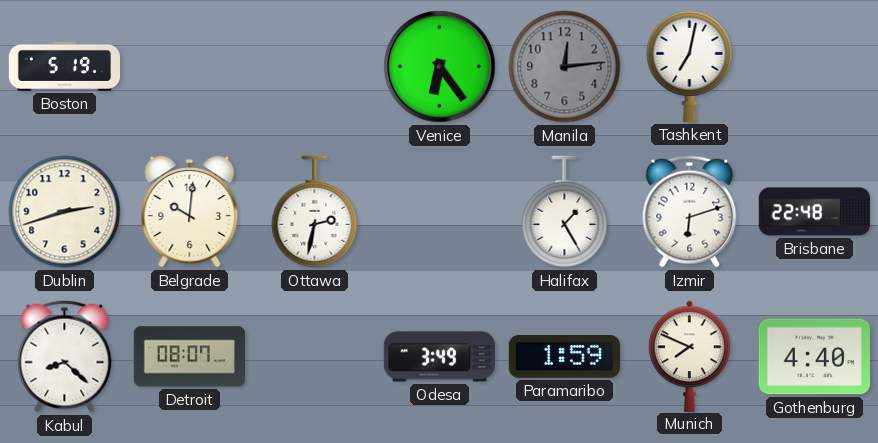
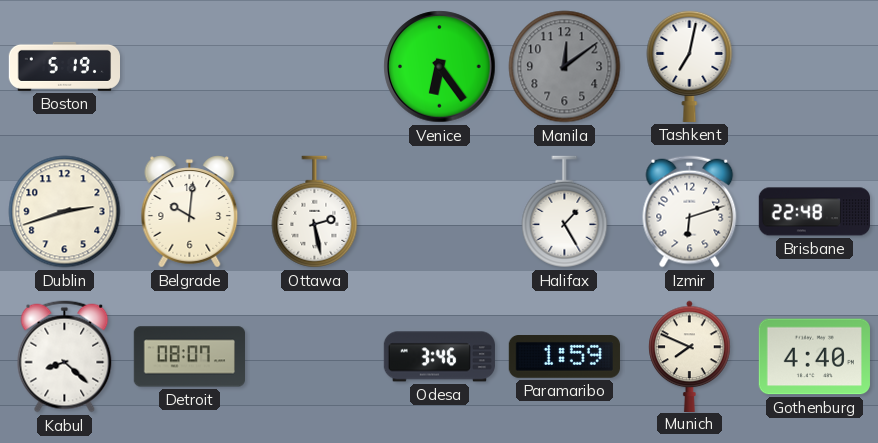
Manila: 12:14 -> 12:09 (565, 67)
Ottawa: 2:32 -> 2:28 (315, 212)
Odesa: 3:49 -> 3:46 (439, 357)
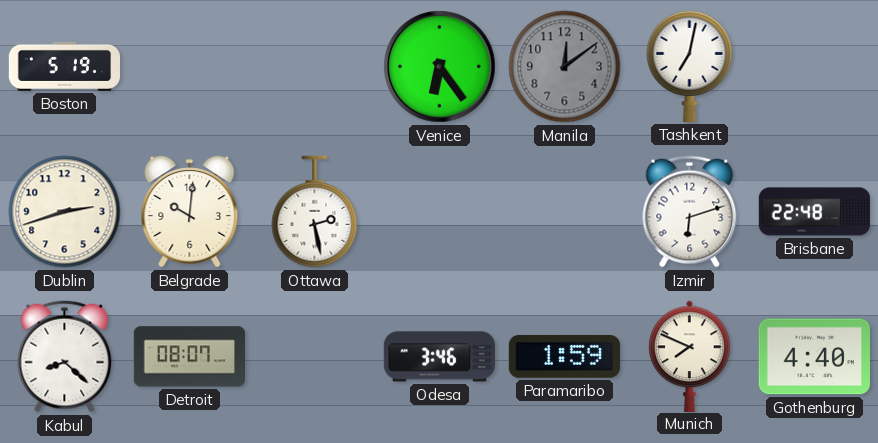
Halifax: 1:25 -> none (565, 212)
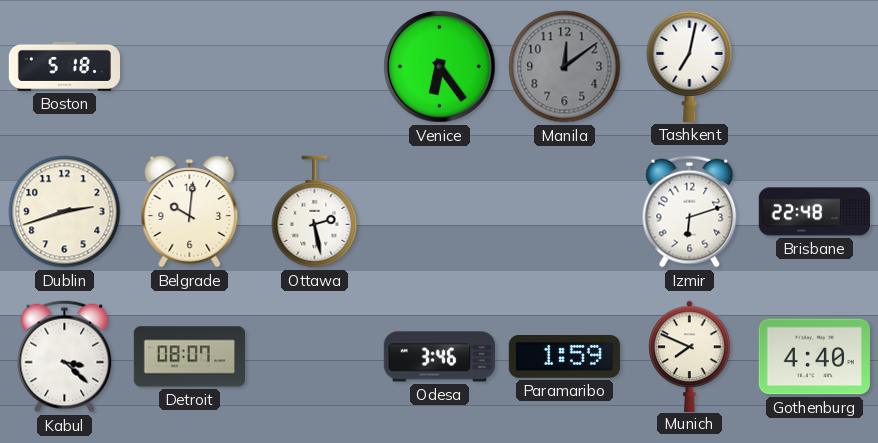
Boston: 5:19 -> 5:18 (64, 66)
Kabul: 8:22 -> 3:22 (65, 357)
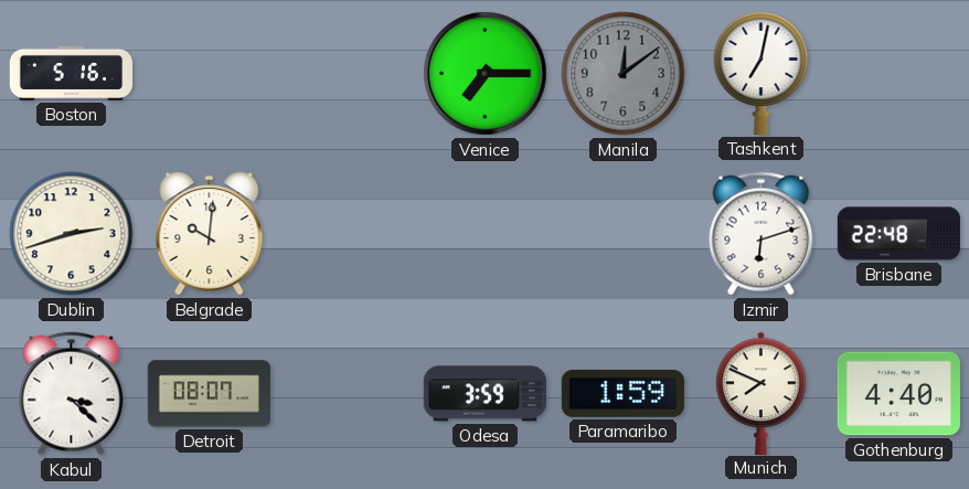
Boston: 5:18 -> 5:16 (71, 73)
Venice: 6:24 -> 7:15 (486, 74)
Ottawa: 2:28 -> none (315, 212)
Odesa: 3:46 -> 3:59 (484, 394)
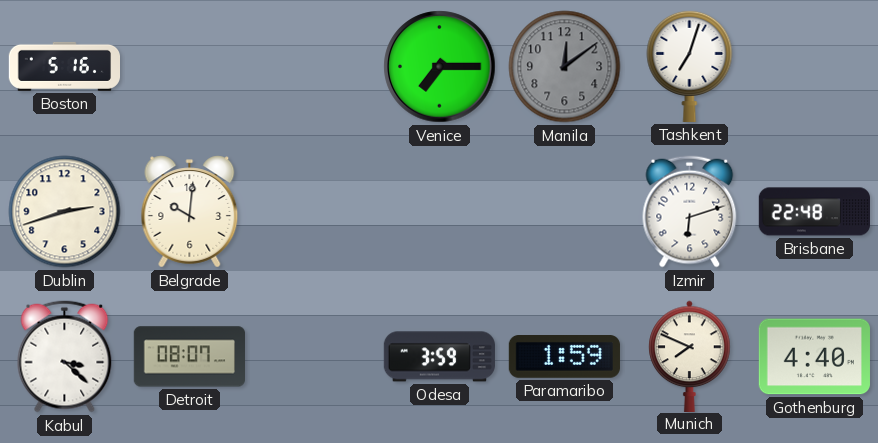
Tashkent: 7:02 -> 7:03 (690, 66)
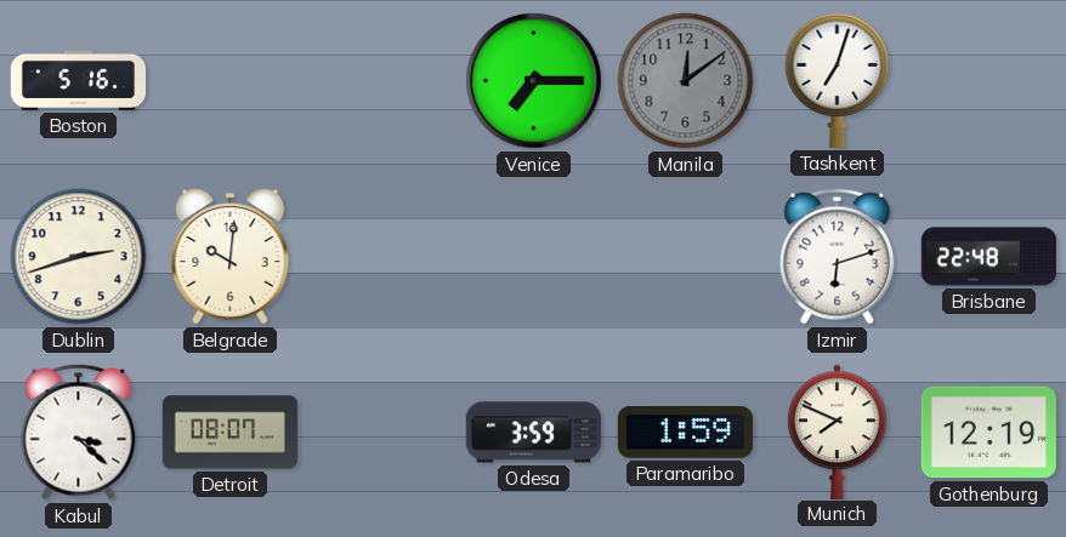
Gothenburg: 4:40 -> 12:19 (988, 433)
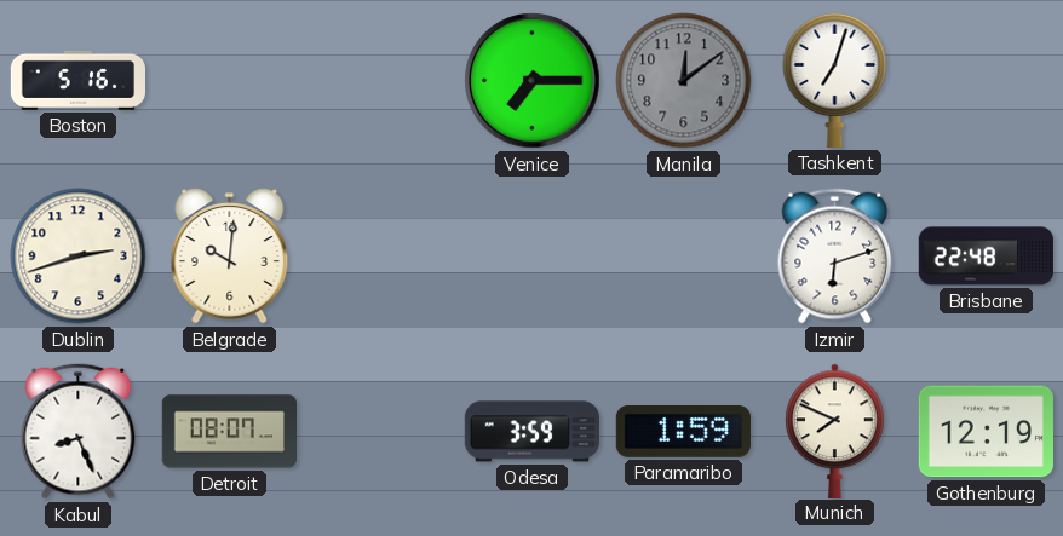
Kabul: 3:22 -> 8:26 (79, 432)
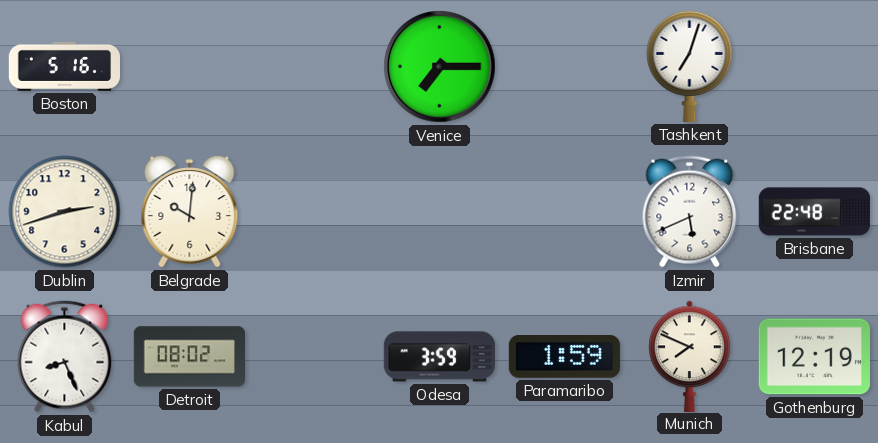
Manila: 12:09 -> none (684, 81)
Izmir: 6:12 -> 5:41 (690, 212)
Detroit: 08:07 -> 08:02 (189, 357)
